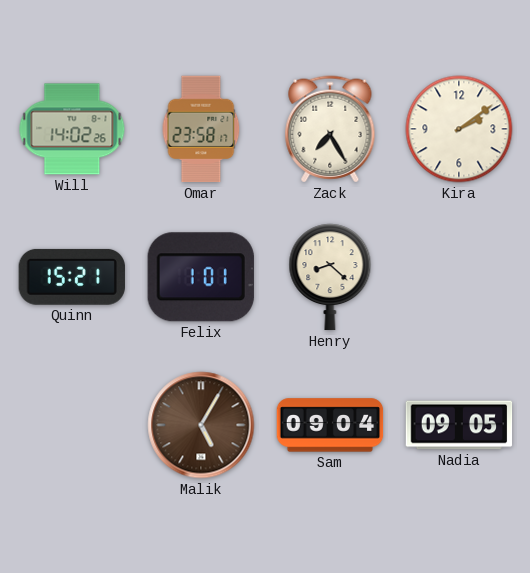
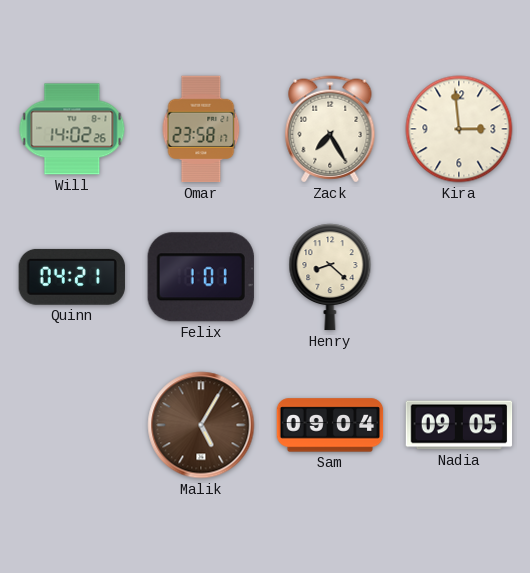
Kira: 2:09 -> 2:59 (459, 129)
Quinn: 15:21 -> 04:21 (72, 277)
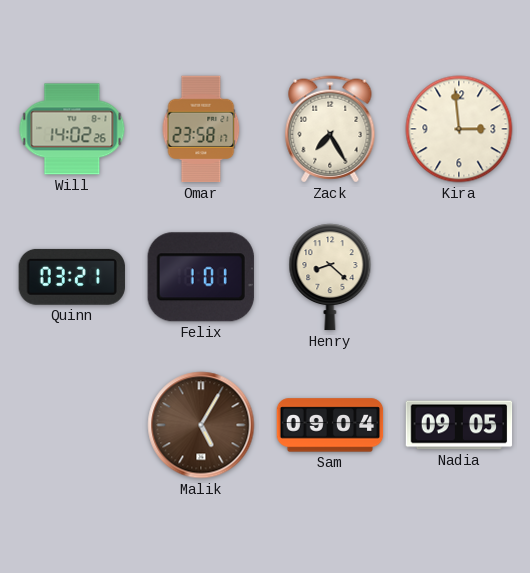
Quinn: 04:21 -> 03:21 (72, 277)
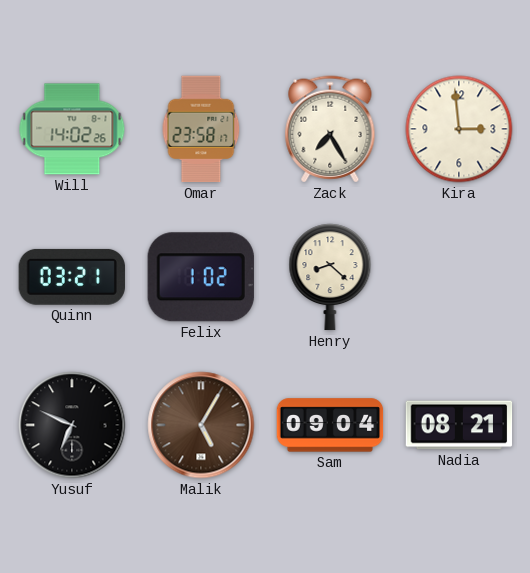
Felix: 1:01 -> 1:02 (201, 277)
Yusuf: none -> 6:49 (72, 425)
Nadia: 09:05 -> 08:21 (459, 425)
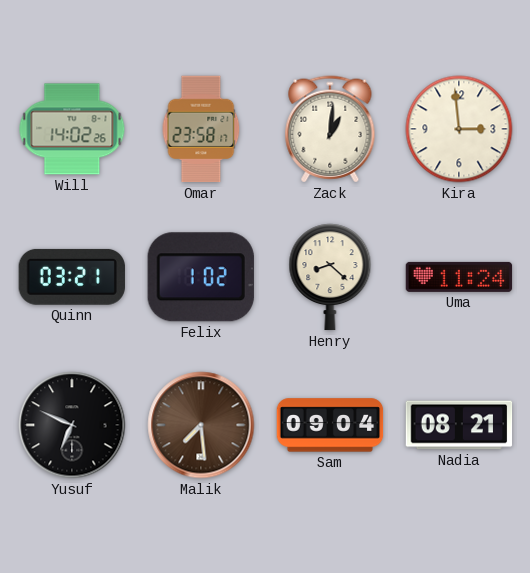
Zack: 7:25 -> 1:01 (330, 129)
Uma: none -> 11:24 (459, 277)
Malik: 5:05 -> 7:29 (201, 425)
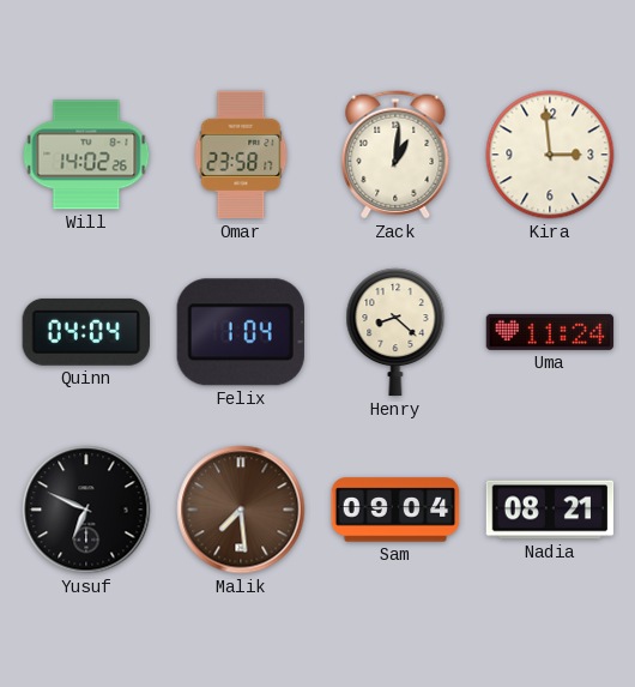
Quinn: 03:21 -> 04:04 (86, 332)
Felix: 1:02 -> 1:04 (241, 332)
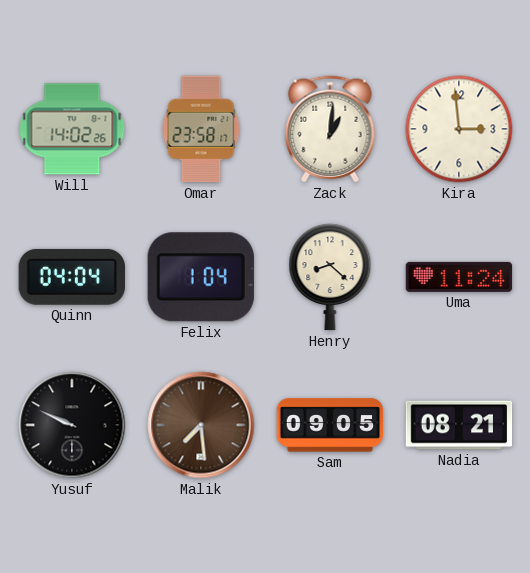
Yusuf: 6:49 -> 9:49 (72, 425)
Sam: 09:04 -> 09:05 (330, 425)
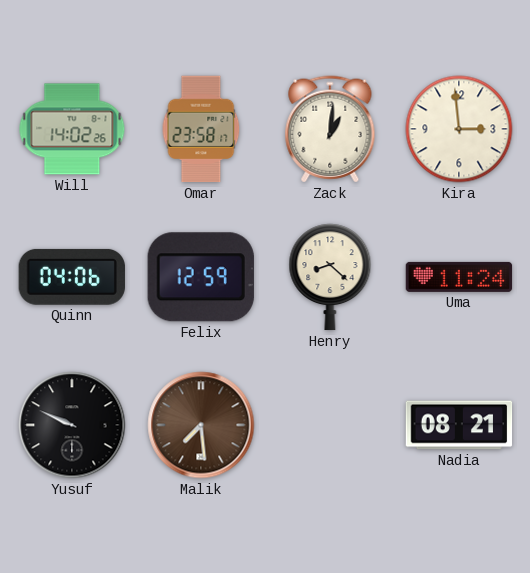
Quinn: 04:04 -> 04:06 (72, 277)
Felix: 1:04 -> 12:59 (201, 277)
Sam: 09:05 -> none (330, 425)
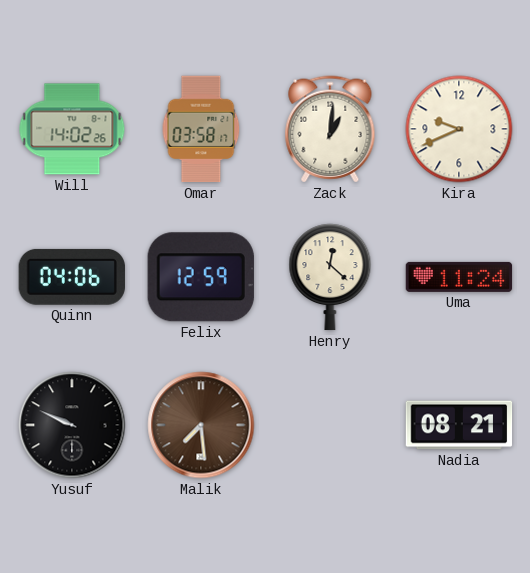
Omar: 23:58 -> 03:58 (201, 129)
Kira: 2:59 -> 9:41 (459, 129)
Henry: 8:22 -> 12:22 (330, 277)
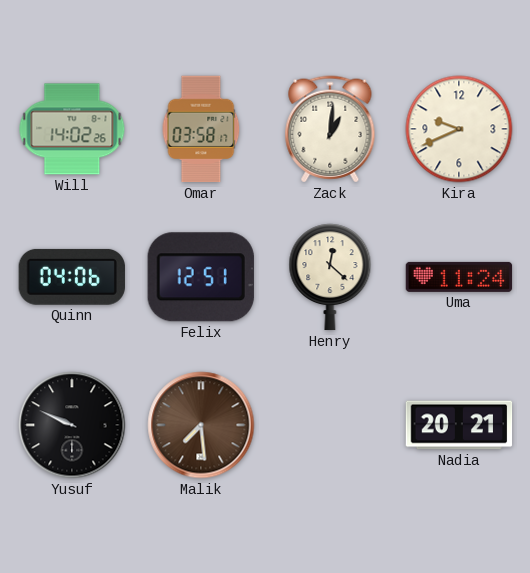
Felix: 12:59 -> 12:51 (201, 277)
Nadia: 08:21 -> 20:21 (459, 425)
